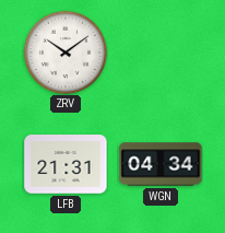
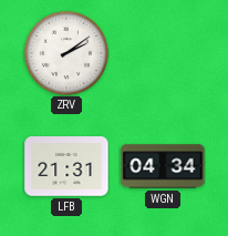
ZRV: 10:09 -> 2:09 (65, 52)
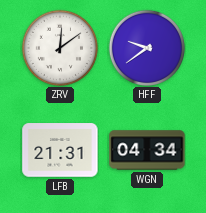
ZRV: 2:09 -> 12:09 (59, 47)
HFF: none -> 9:39 (146, 47)
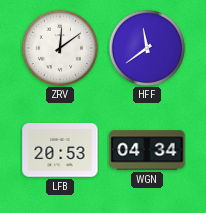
HFF: 9:39 -> 11:39 (146, 47)
LFB: 21:31 -> 20:53 (60, 150)
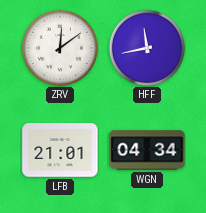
HFF: 11:39 -> 11:43 (146, 47)
LFB: 20:53 -> 21:01 (60, 150)
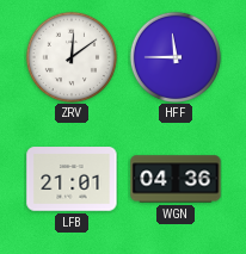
HFF: 11:43 -> 11:45 (174, 56)
WGN: 04:34 -> 04:36 (176, 179)
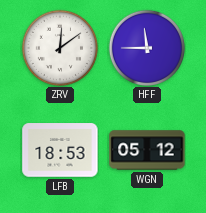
LFB: 21:01 -> 18:53 (60, 150)
WGN: 04:36 -> 05:12 (147, 150)
